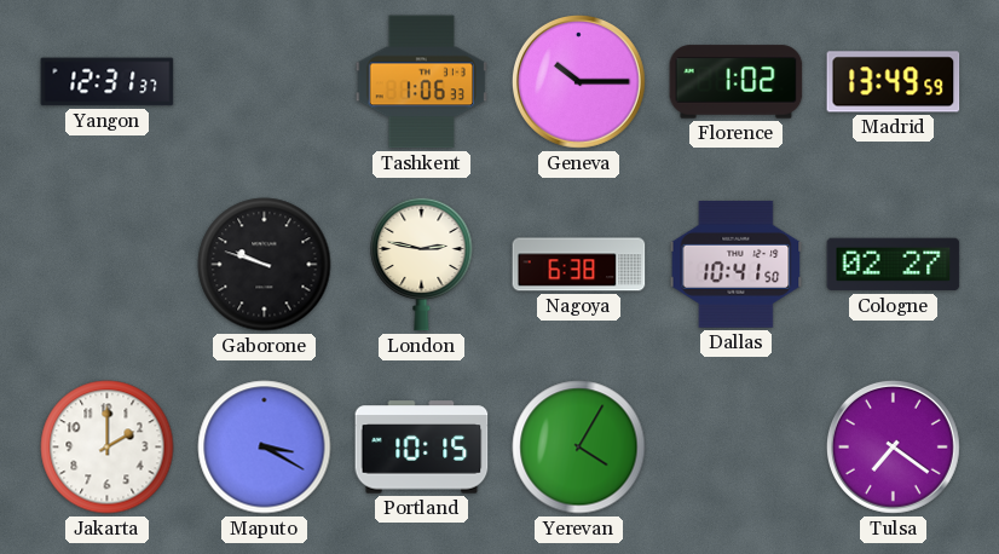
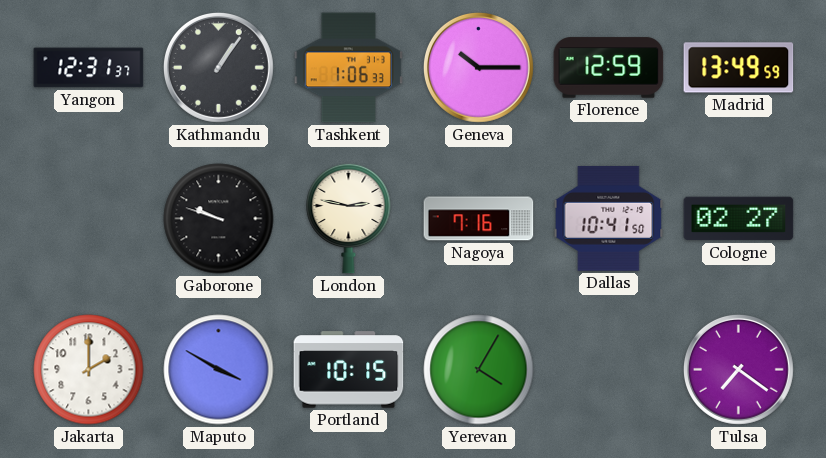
Kathmandu: none -> 1:06 (218, 67)
Florence: 1:02 -> 12:59 (609, 68)
Nagoya: 6:38 -> 7:16 (479, 219)
Maputo: 3:20 -> 3:50 (219, 370)
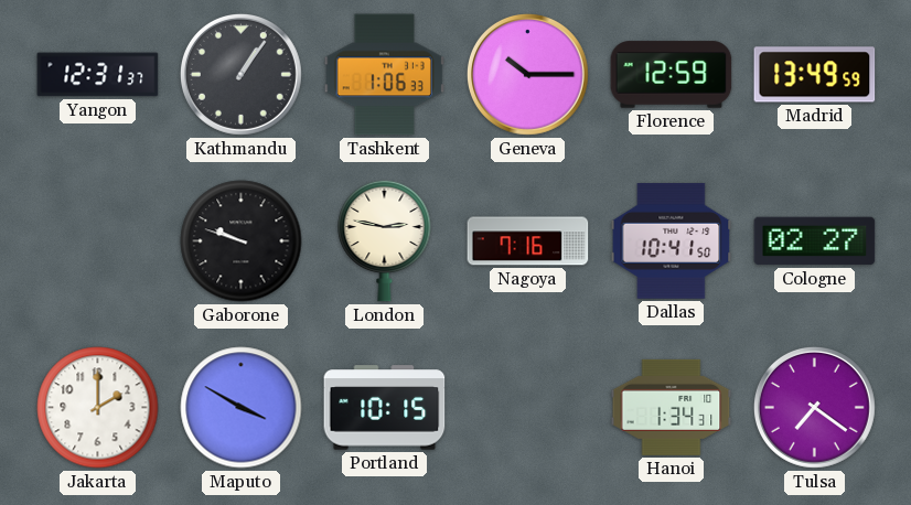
Yerevan: 4:05 -> none (479, 370)
Hanoi: none -> 1:34 (672, 407)
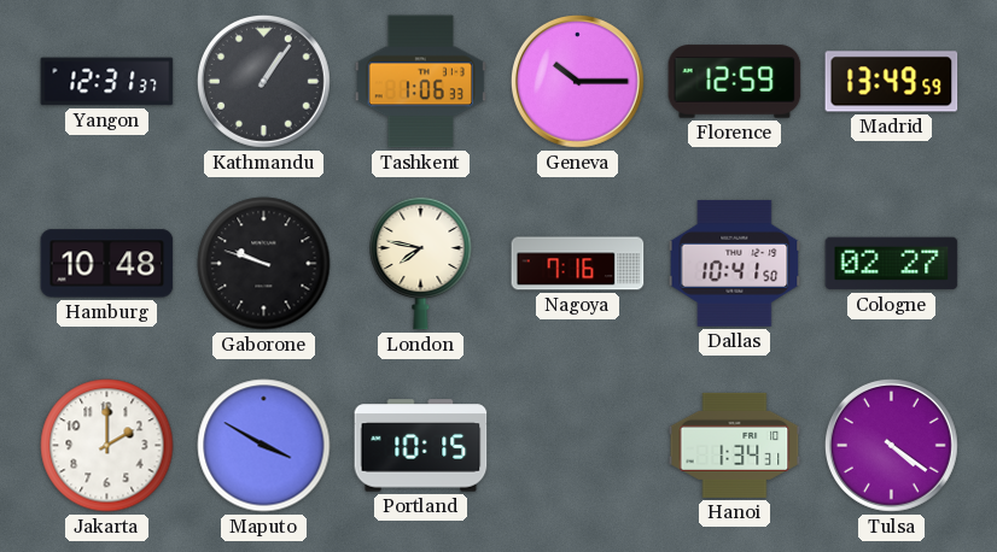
Hamburg: none -> 10:48 (107, 264)
London: 2:47 -> 7:47 (421, 263)
Tulsa: 7:21 -> 4:21 (891, 445)
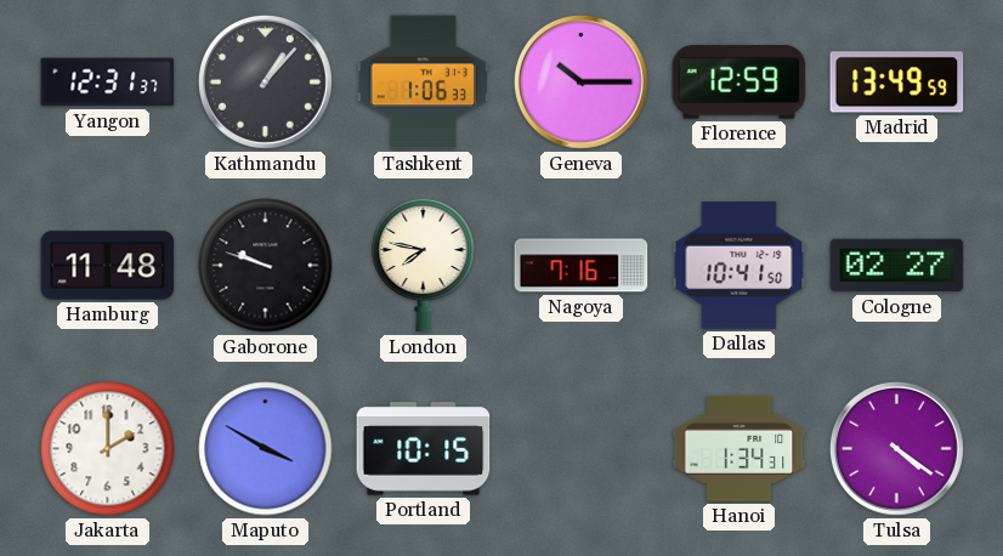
Kathmandu: 1:06 -> 1:07 (265, 81)
Hamburg: 10:48 -> 11:48 (108, 266)
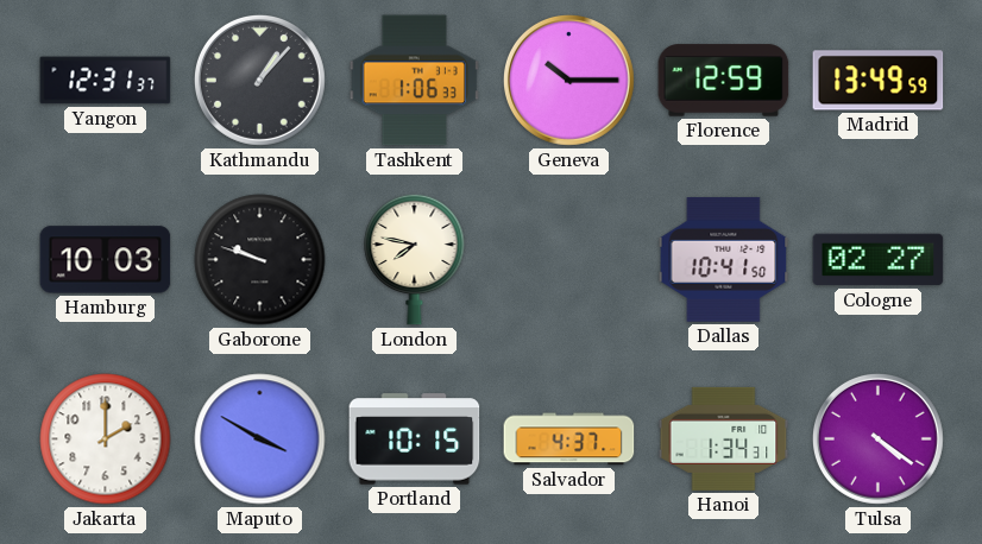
Hamburg: 11:48 -> 10:03 (106, 260)
Nagoya: 7:16 -> none (582, 266)
Salvador: none -> 4:37 (569, 439)
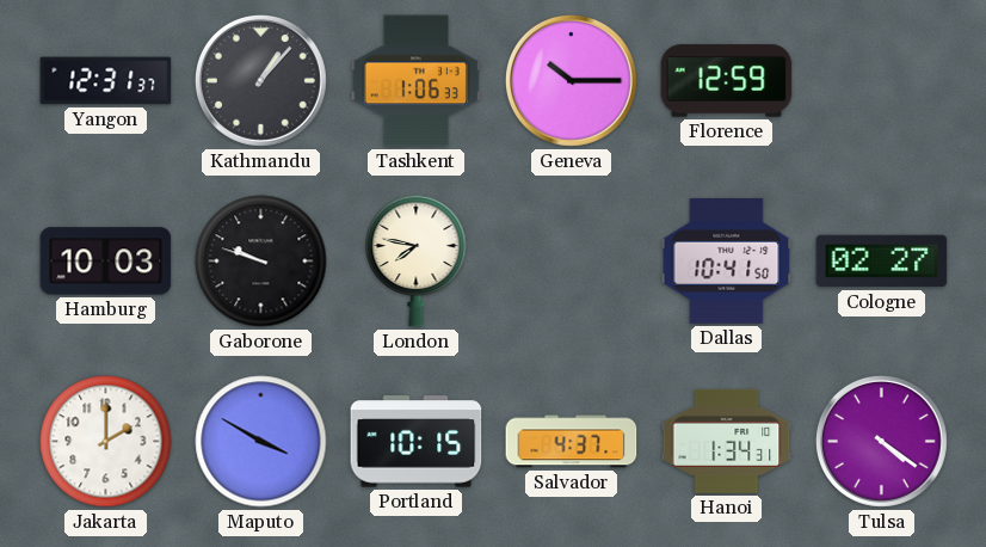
Madrid: 13:49 -> none (879, 81)
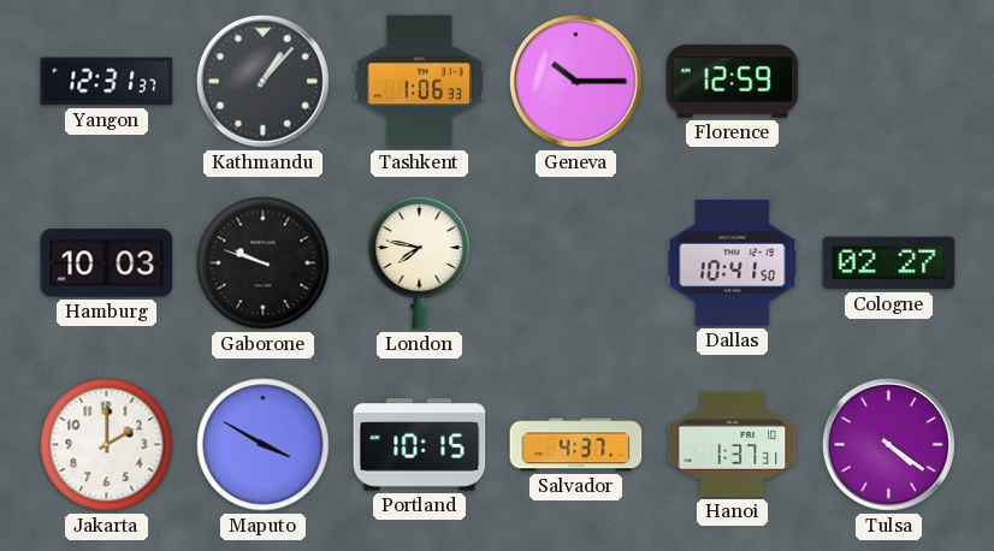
Hanoi: 1:34 -> 1:37 (733, 444)
